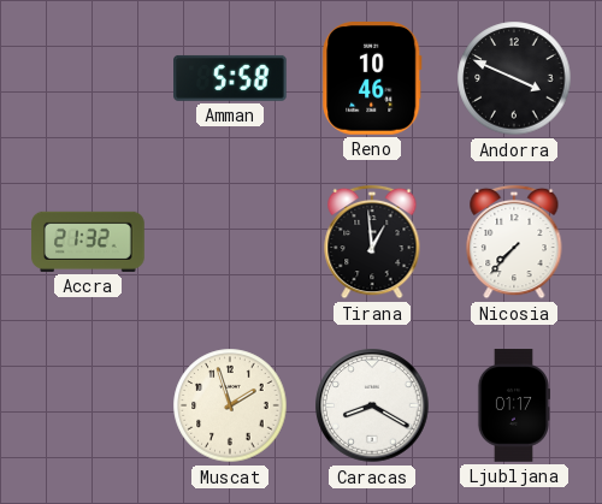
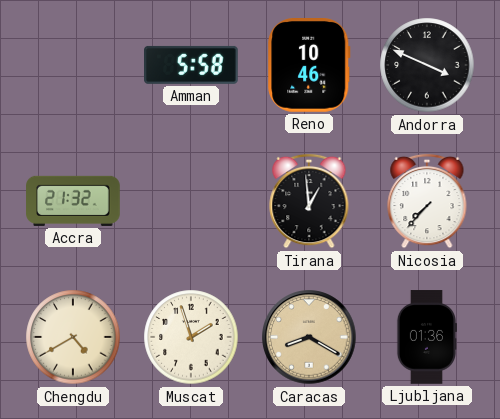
Chengdu: none -> 4:40 (73, 337)
Caracas dial: white -> champagne (309, 337)
Ljubljana: 01:17 -> 01:36 (426, 337)
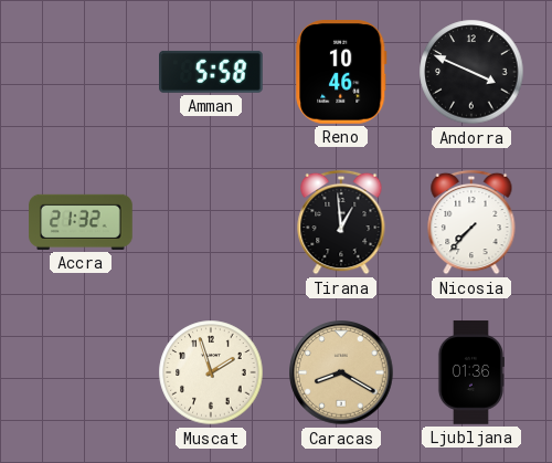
Chengdu: 4:40 -> none (73, 337)
